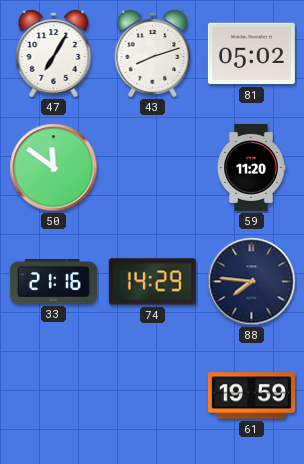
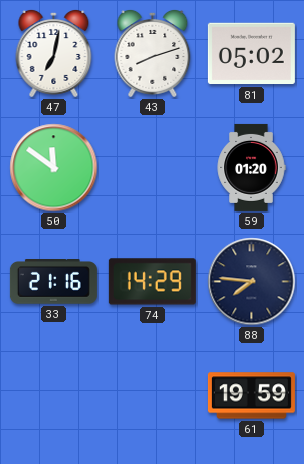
47: 7:05 -> 7:02 (54, 54)
59: 11:20 -> 01:20 (251, 167)
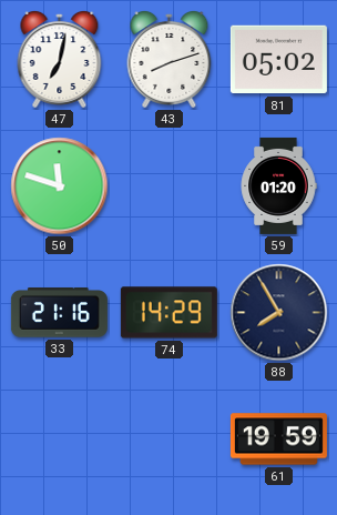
50: 11:51 -> 11:48 (60, 186)
88: 7:46 -> 7:55 (279, 313)
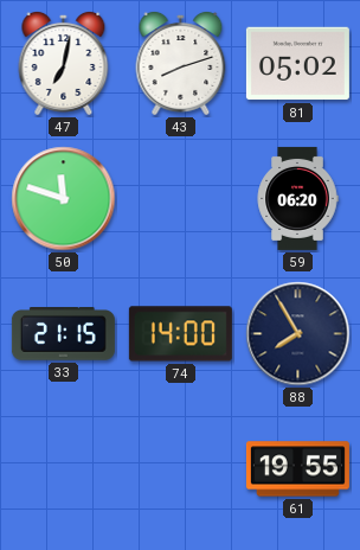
59: 01:20 -> 06:20 (297, 198)
33: 21:16 -> 21:15 (63, 334)
74: 14:29 -> 14:00 (180, 334)
61: 19:59 -> 19:55 (297, 469)
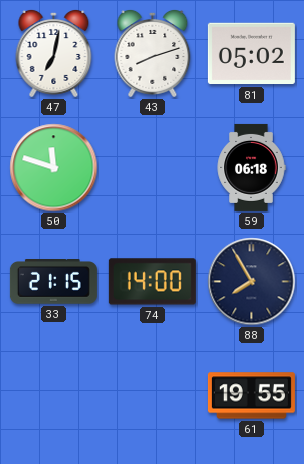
59: 06:20 -> 06:18 (251, 167)
